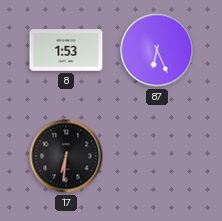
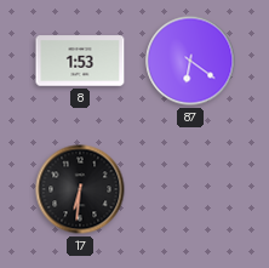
87: 6:26 -> 6:21 (190, 61)
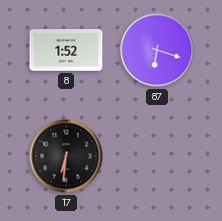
8: 1:53 -> 1:52 (66, 50)
87: 6:21 -> 6:18 (157, 50)
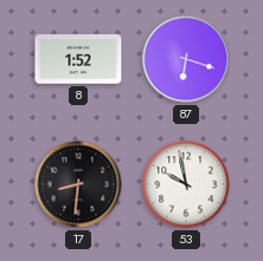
17: 6:31 -> 8:31 (78, 184)
53: none -> 9:58 (186, 184)
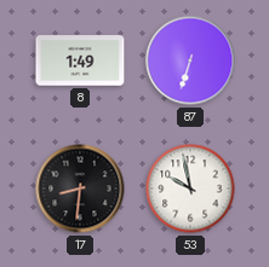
8: 1:52 -> 1:49 (80, 60)
87: 6:18 -> 6:33 (190, 60)
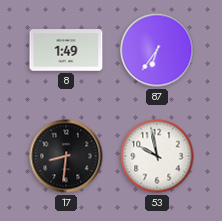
87: 6:33 -> 6:36 (157, 50)
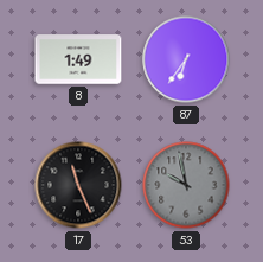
17: 8:31 -> 11:26 (78, 185)
53 dial: white -> grey (186, 185)
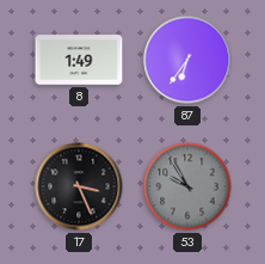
17: 11:26 -> 3:26 (79, 186)
53: 9:58 -> 9:55 (187, 186)
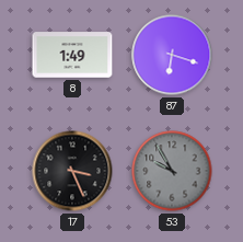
87: 6:36 -> 6:18 (172, 55)
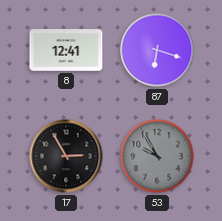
8: 1:49 -> 12:41 (66, 50)
17: 3:26 -> 2:55 (66, 156)
